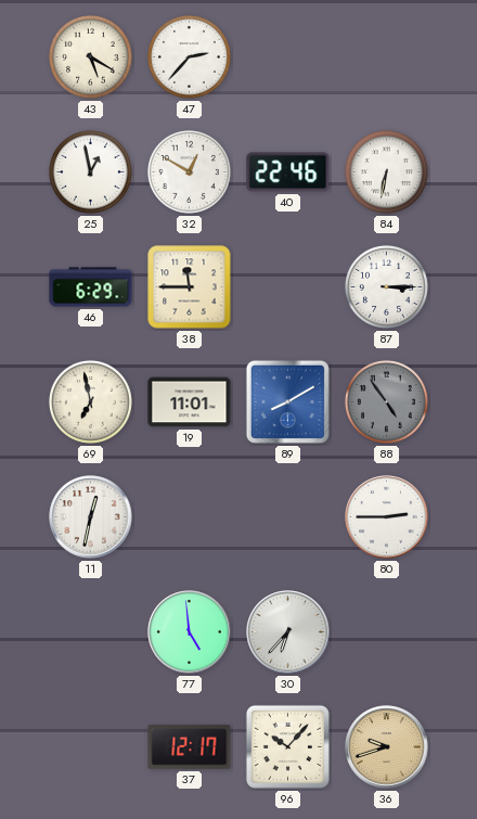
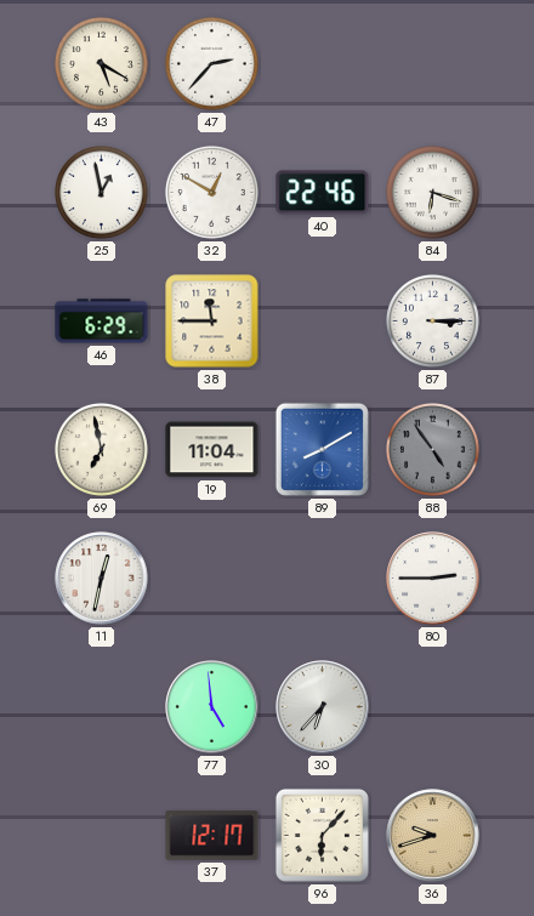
84: 6:32 -> 6:18 (432, 192)
19: 11:01 -> 11:04 (212, 450)
96: 10:07 -> 6:07 (322, 835)
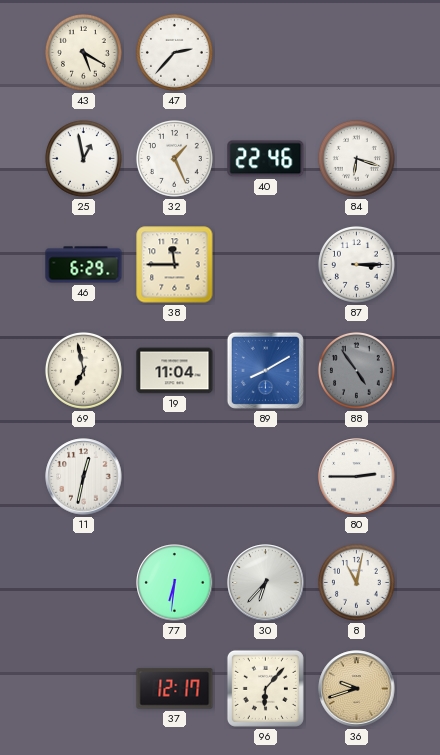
32: 12:50 -> 1:26 (174, 158)
77: 4:59 -> 6:31 (175, 583)
8: none -> 11:02 (356, 582)
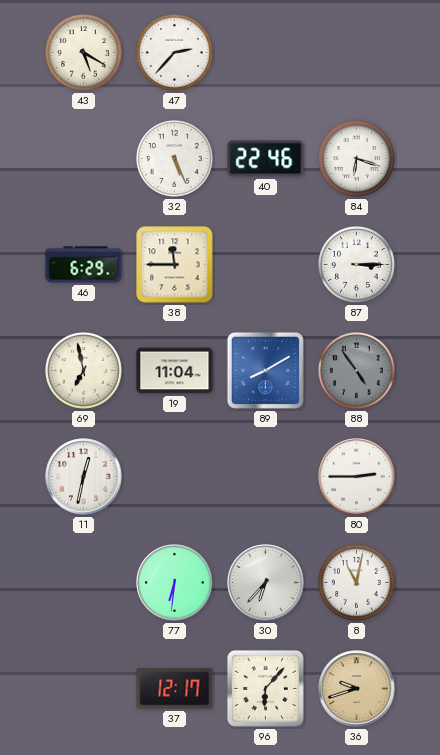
25: 12:58 -> none (83, 158)
32: 1:26 -> 5:26 (174, 158)
